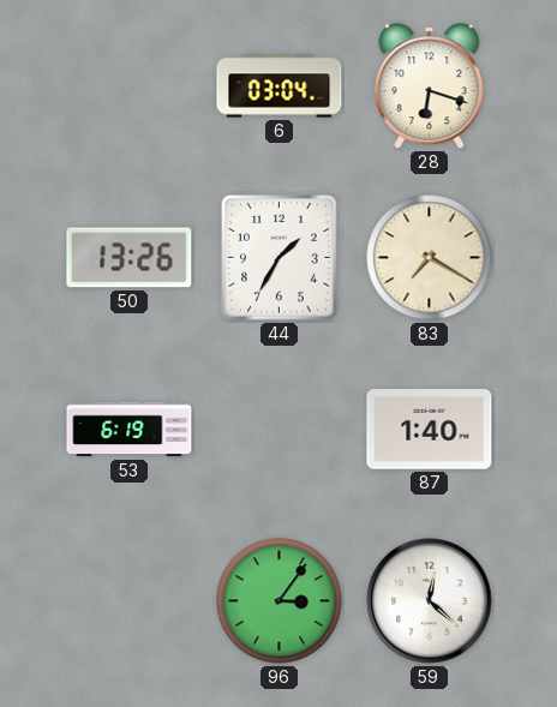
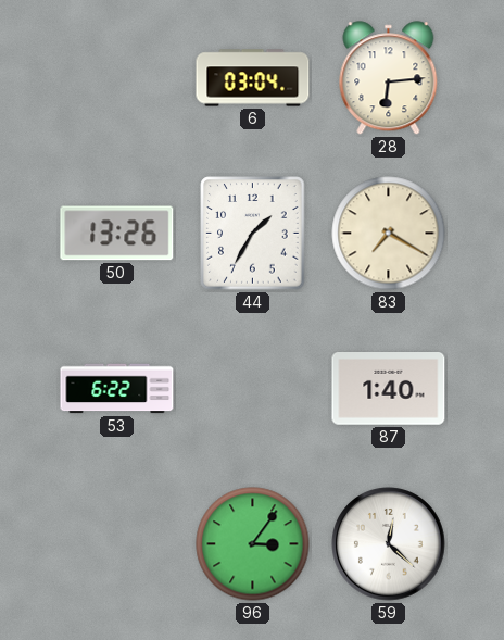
28: 6:18 -> 6:14 (389, 78)
53: 6:19 -> 6:22 (117, 389)
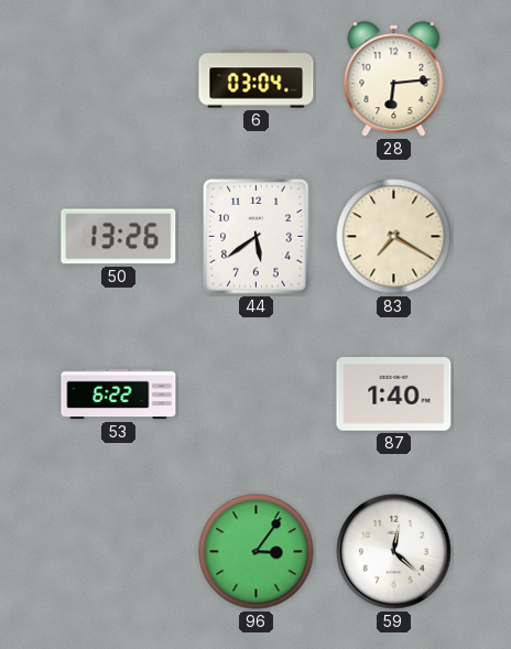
44: 1:35 -> 5:39 (257, 237)
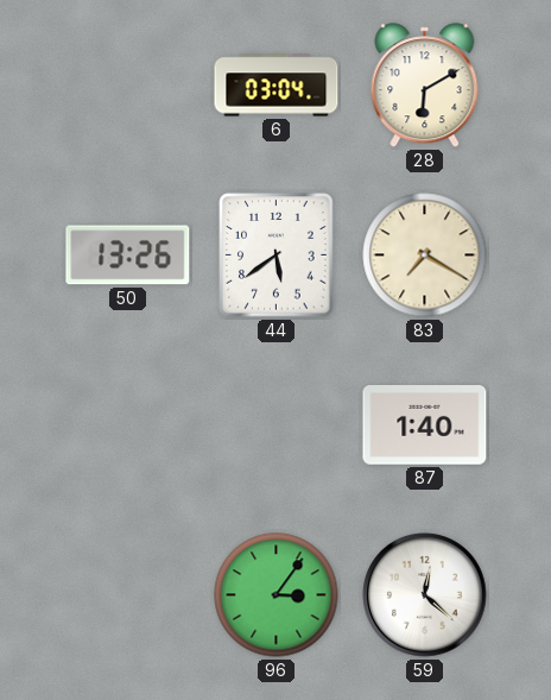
28: 6:14 -> 6:10 (425, 86)
53: 6:22 -> none (119, 394)
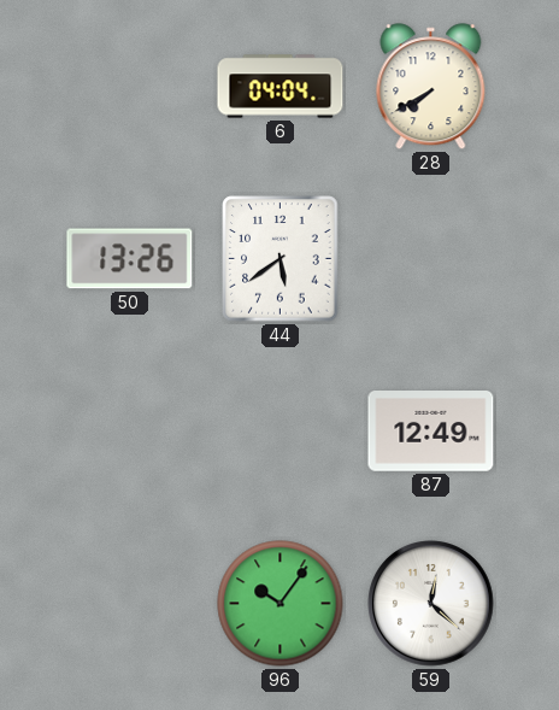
6: 03:04 -> 04:04 (281, 87)
28: 6:10 -> 7:40 (431, 87)
83: 7:20 -> none (425, 256)
87: 1:40 -> 12:49 (431, 432)
96: 3:06 -> 10:06 (281, 604)
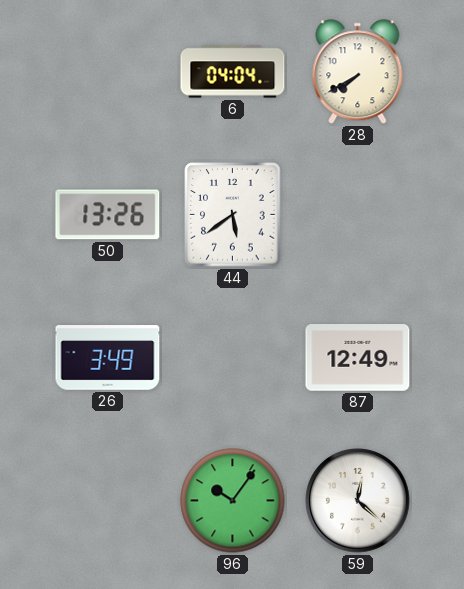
26: none -> 3:49 (108, 358)
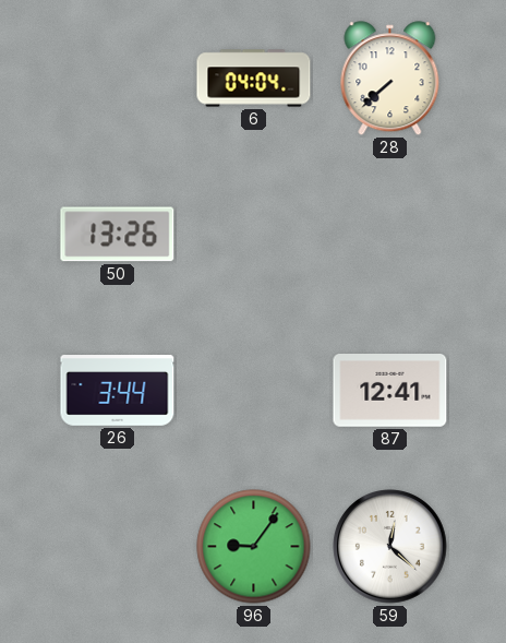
28: 7:40 -> 7:38 (390, 79)
44: 5:39 -> none (233, 215)
26: 3:49 -> 3:44 (118, 391)
87: 12:49 -> 12:41 (390, 391)
96: 10:06 -> 9:06 (254, 547)
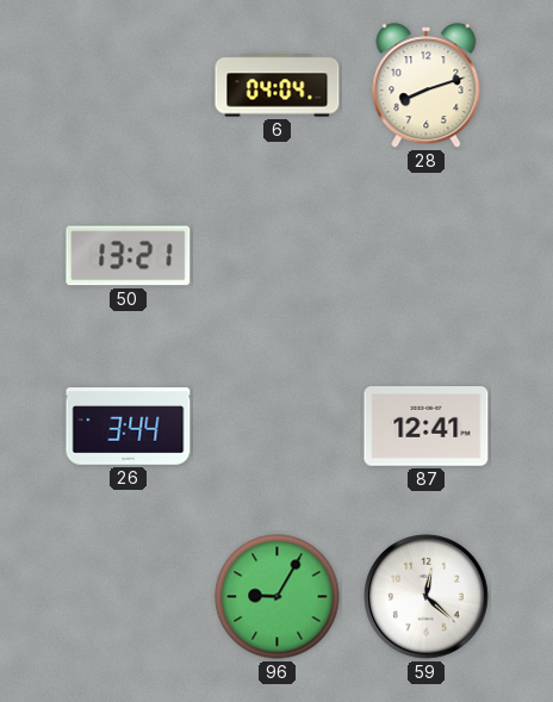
28: 7:38 -> 8:12 (427, 86)
50: 13:26 -> 13:21 (129, 256)
96: 9:06 -> 9:05 (278, 597)
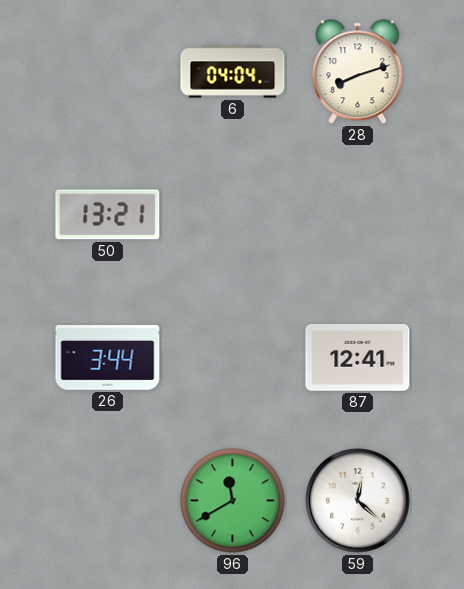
96: 9:05 -> 11:40 (233, 501)
